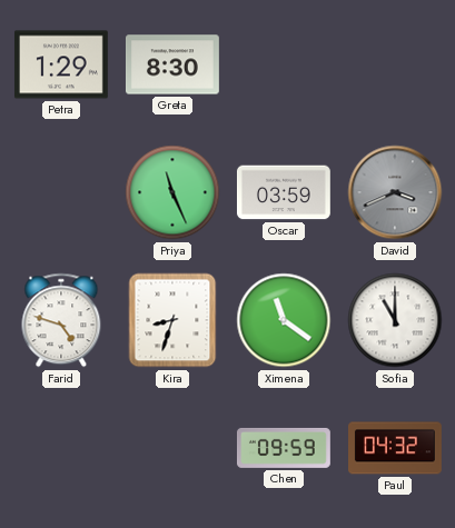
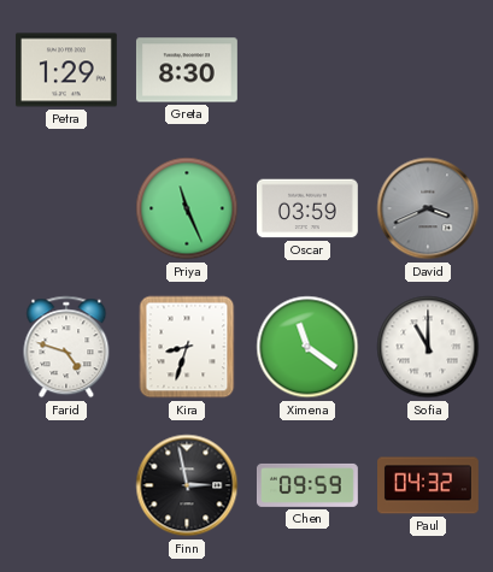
Finn: none -> 2:58 (187, 485)
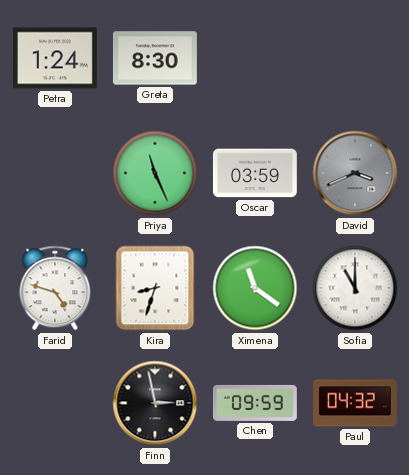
Petra: 1:29 -> 1:24 (55, 58)
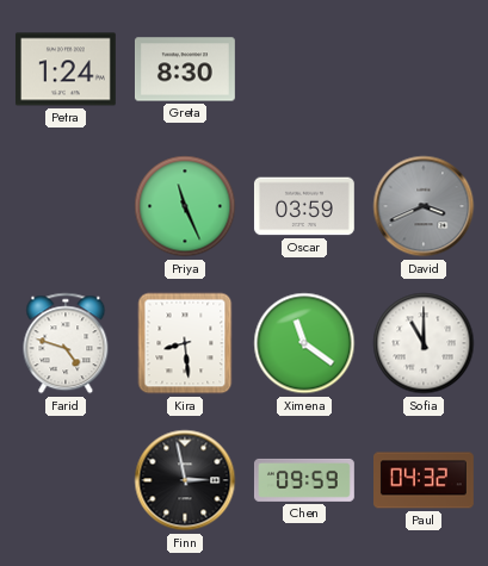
Kira: 8:33 -> 8:29 (185, 343)
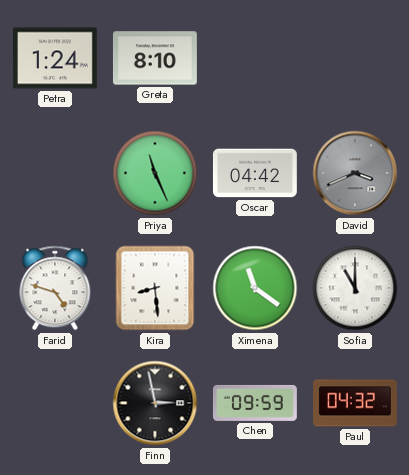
Greta: 8:30 -> 8:10 (155, 58)
Oscar: 03:59 -> 04:42 (255, 173)
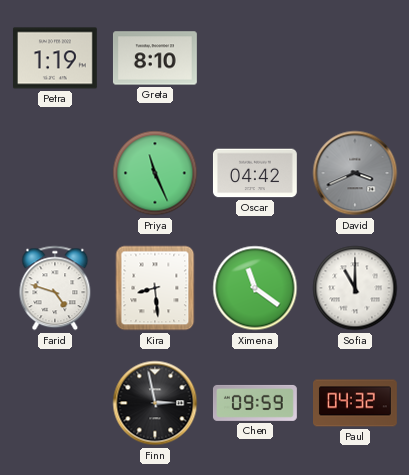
Petra: 1:24 -> 1:19 (55, 58)
